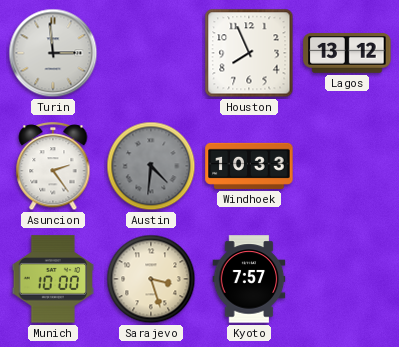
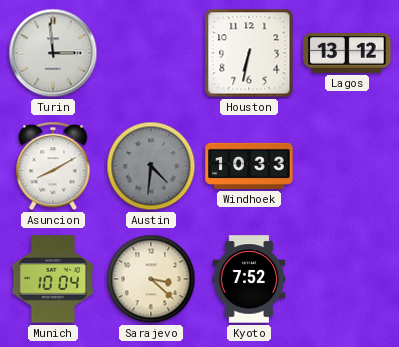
Houston: 7:56 -> 6:32 (249, 53)
Asuncion: 2:24 -> 8:10 (53, 167)
Munich: 10:00 -> 10:04 (53, 279)
Sarajevo: 3:27 -> 3:22 (151, 279)
Kyoto: 7:57 -> 7:52 (249, 279)
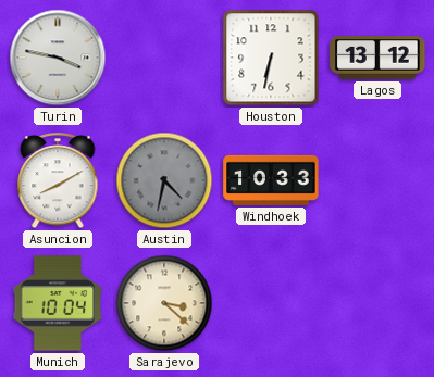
Turin: 2:59 -> 3:47 (58, 58)
Austin: 4:31 -> 4:32 (164, 180)
Kyoto: 7:52 -> none (249, 279)
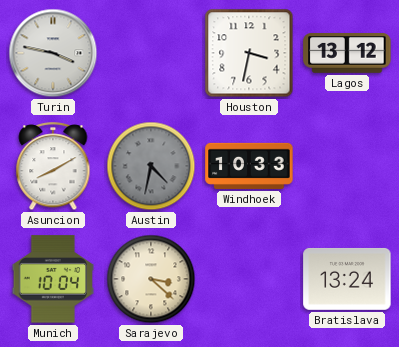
Houston: 6:32 -> 3:32 (249, 53)
Bratislava: none -> 13:24 (347, 279)
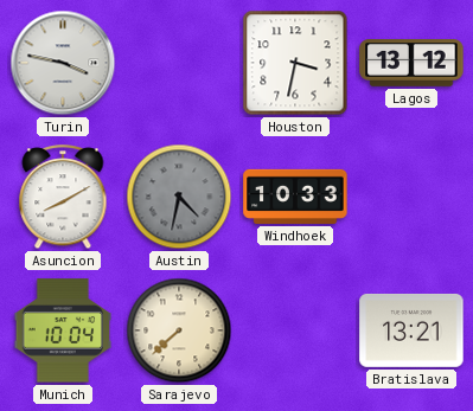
Sarajevo: 3:22 -> 7:38 (179, 330)
Bratislava: 13:24 -> 13:21 (411, 330)
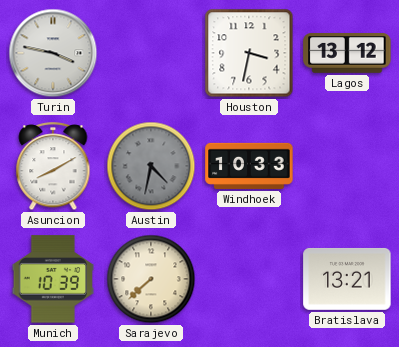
Munich: 10:04 -> 10:39 (53, 279)
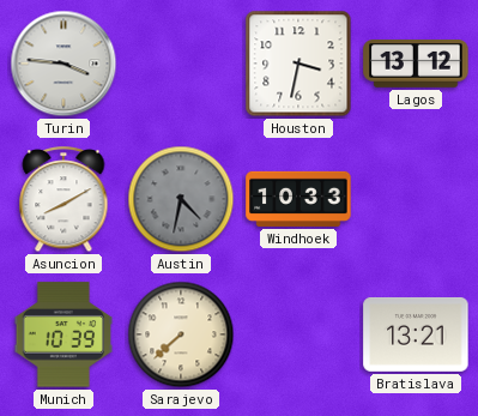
Turin: 3:47 -> 3:46 (63, 64)
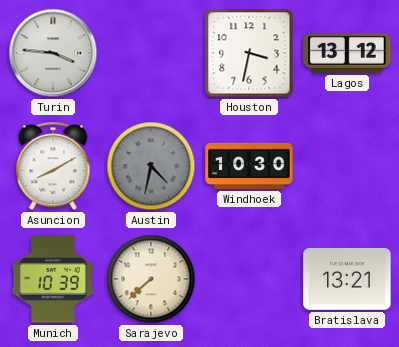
Windhoek: 10:33 -> 10:30 (249, 166)
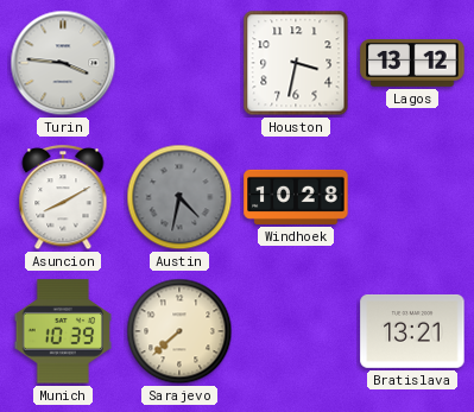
Windhoek: 10:30 -> 10:28 (296, 197)
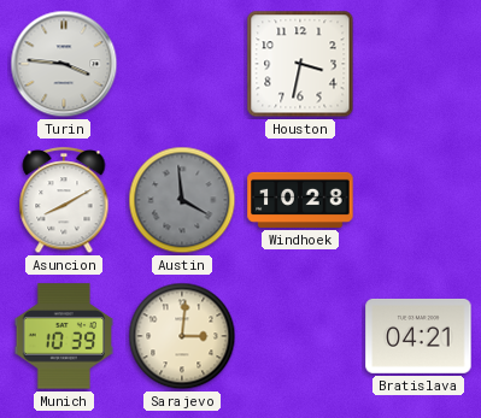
Lagos: 13:12 -> none (412, 64)
Austin: 4:32 -> 3:59 (182, 200)
Sarajevo: 7:38 -> 3:01 (182, 336)
Bratislava: 13:21 -> 04:21 (418, 336)
